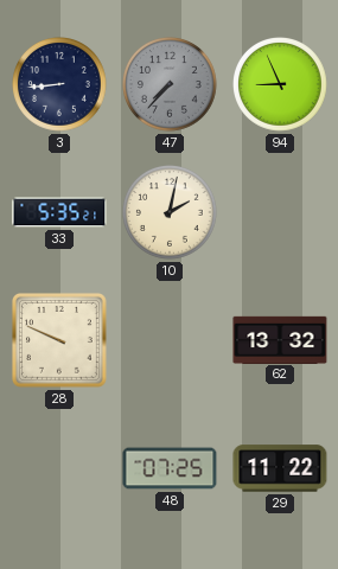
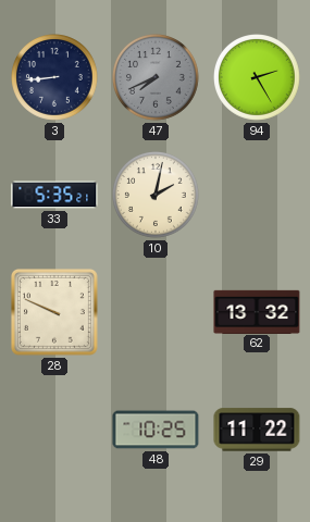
47: 7:37 -> 7:41 (157, 78)
94: 8:56 -> 2:25 (258, 78)
48: 07:25 -> 10:25 (156, 430)
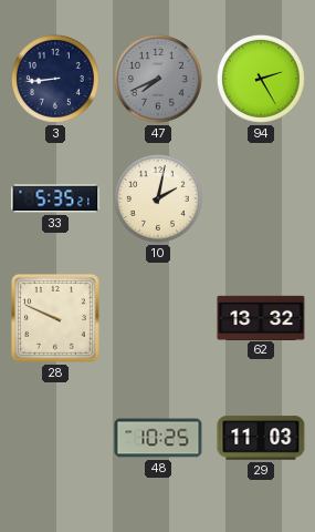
29: 11:22 -> 11:03 (261, 438)
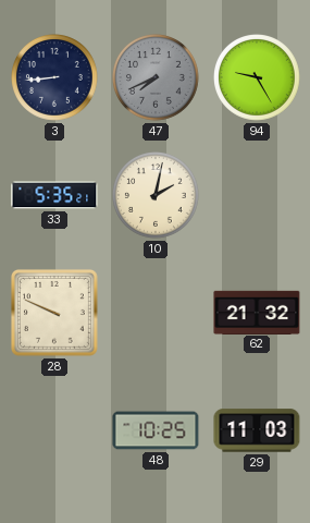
94: 2:25 -> 9:25 (258, 78)
62: 13:32 -> 21:32 (257, 312)
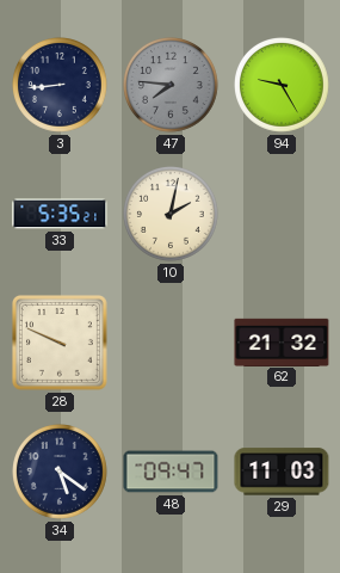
47: 7:41 -> 7:46 (172, 86)
34: none -> 5:21 (61, 473)
48: 10:25 -> 09:47 (171, 472)
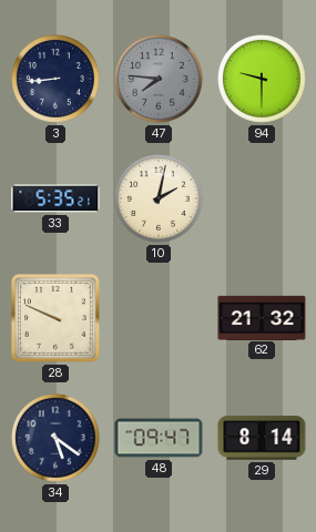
94: 9:25 -> 9:30 (263, 80)
29: 11:03 -> 8:14 (262, 438)
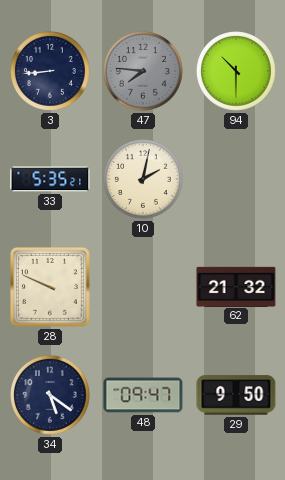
94: 9:30 -> 10:30 (237, 72)
29: 8:14 -> 9:50 (236, 395)
